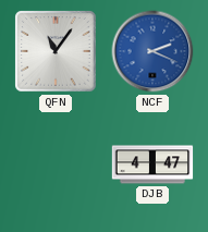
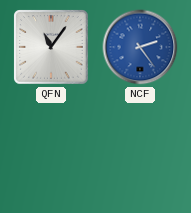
NCF: 2:19 -> 2:24 (140, 47)
DJB: 4:47 -> none (152, 164)
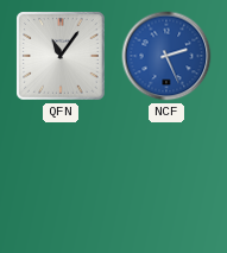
NCF: 2:24 -> 2:26 (166, 56)
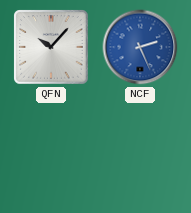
QFN: 11:06 -> 10:07 (51, 47)
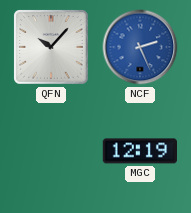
MGC: none -> 12:19 (139, 151)
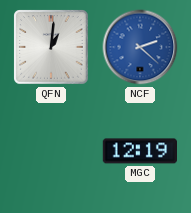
QFN: 10:07 -> 1:01 (51, 47)
NCF: 2:26 -> 2:22 (140, 47)
